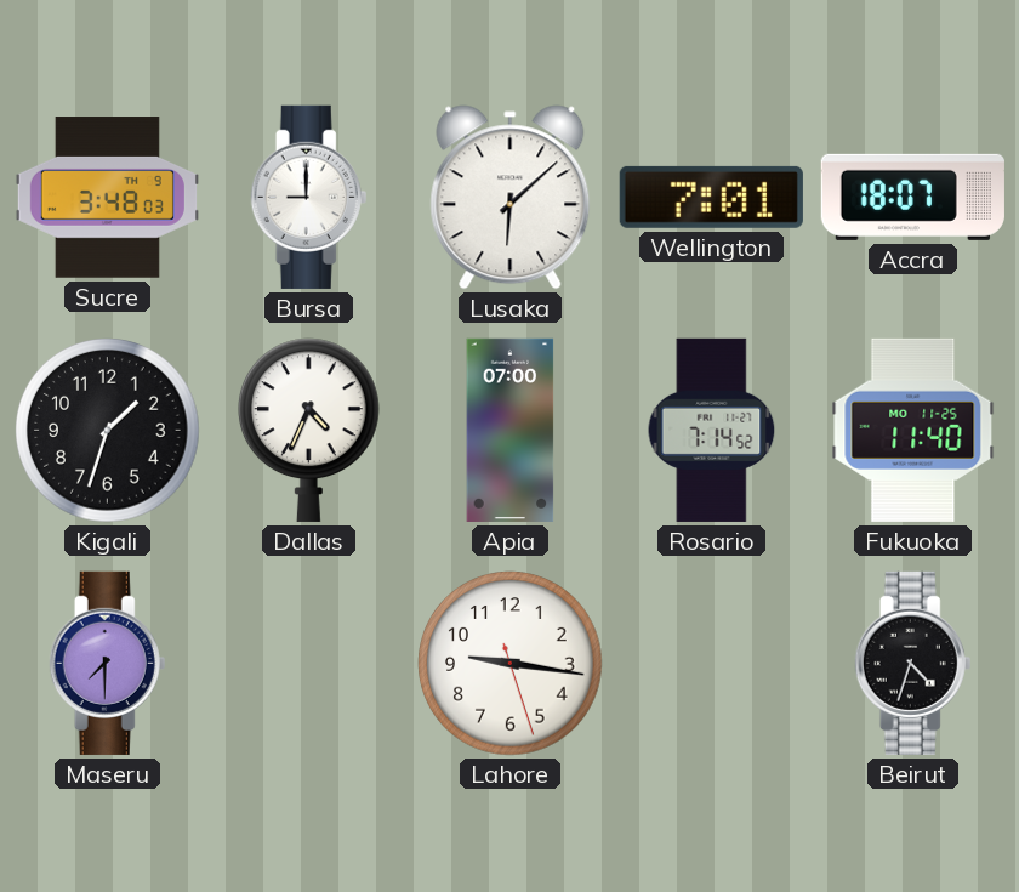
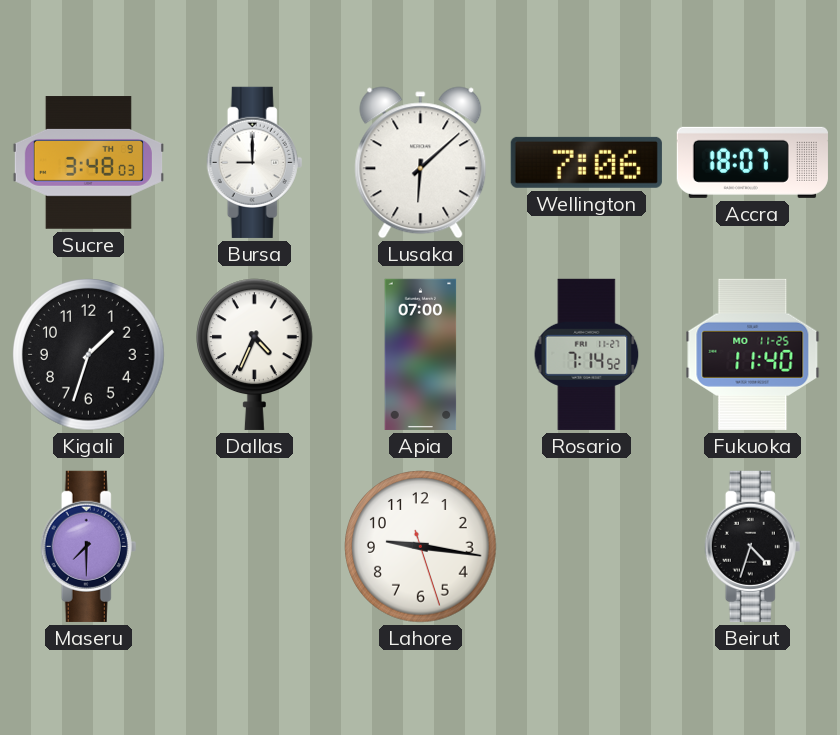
Wellington: 7:01 -> 7:06 (586, 162)
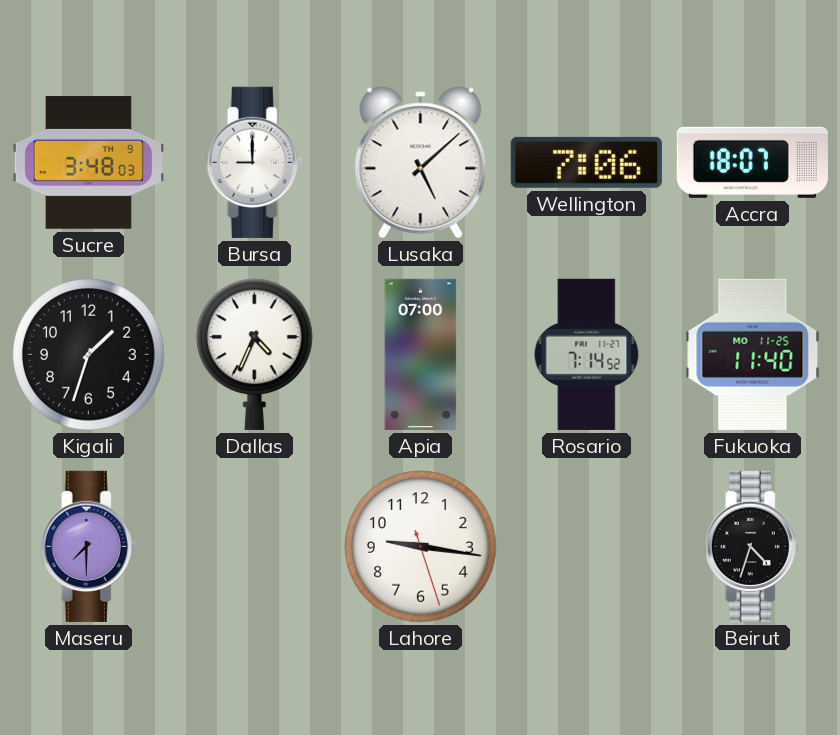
Lusaka: 6:08 -> 5:08 (421, 163)
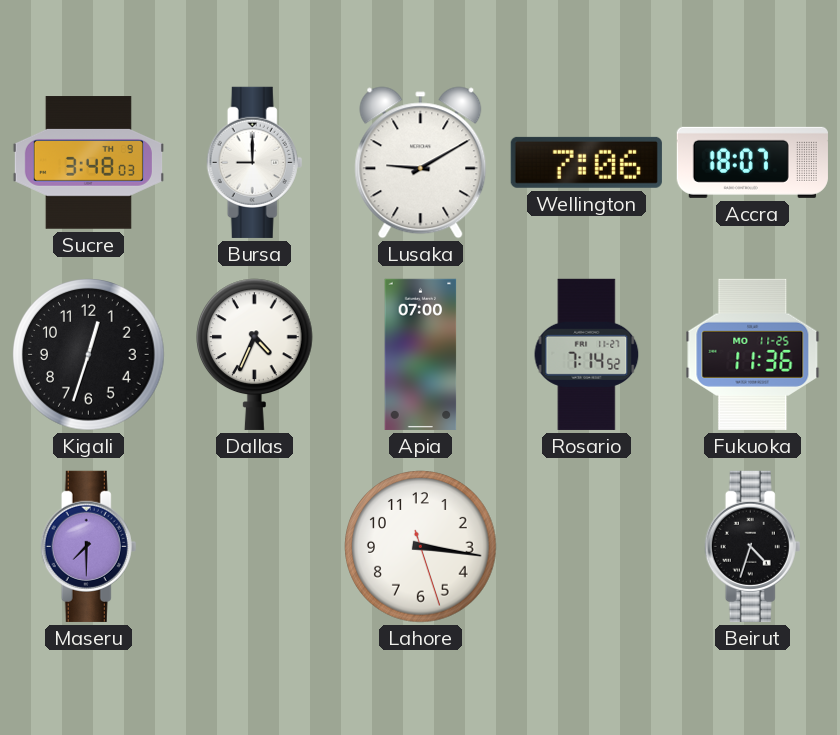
Lusaka: 5:08 -> 9:10 (421, 163)
Kigali: 1:33 -> 12:33 (89, 355)
Fukuoka: 11:40 -> 11:36 (753, 354)
Lahore: 9:16 -> 3:16 (421, 547)
